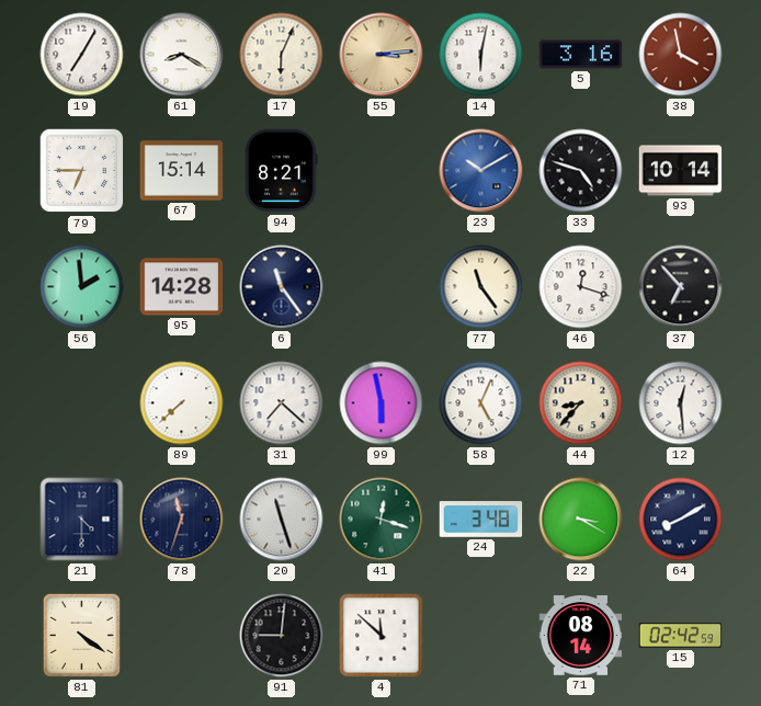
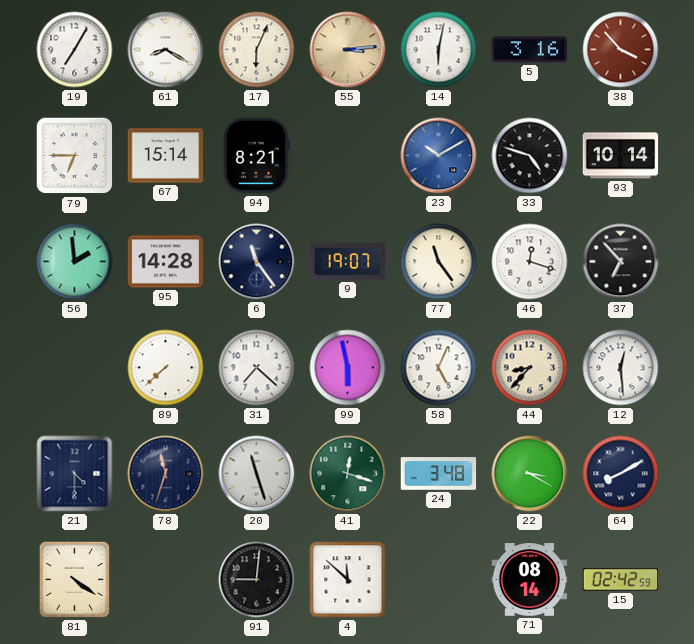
38: 3:58 -> 3:53 (621, 50)
9: none -> 19:07 (348, 262)
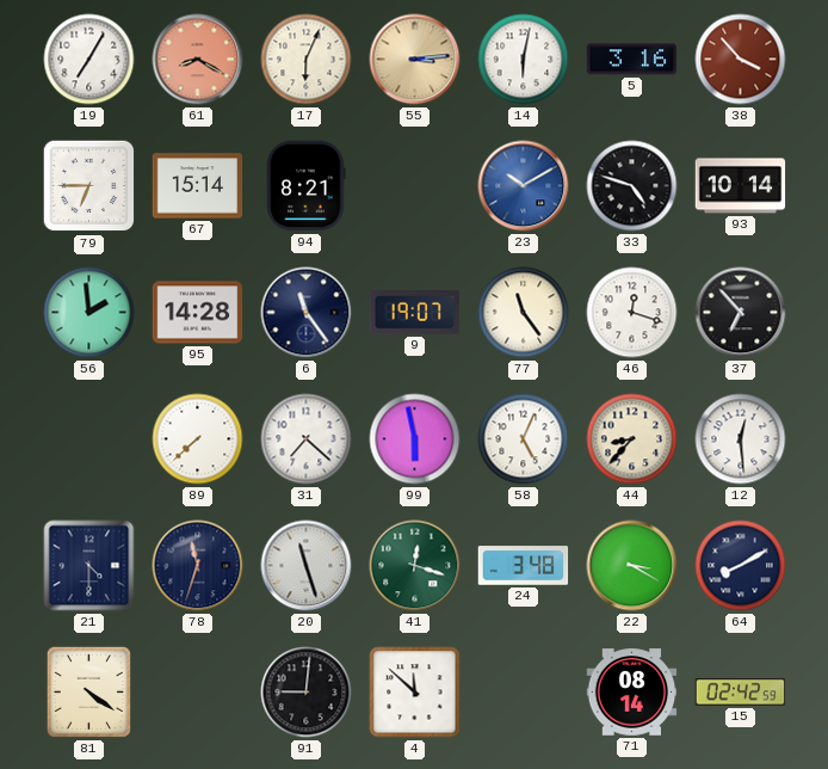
61 dial: white -> salmon (198, 60)
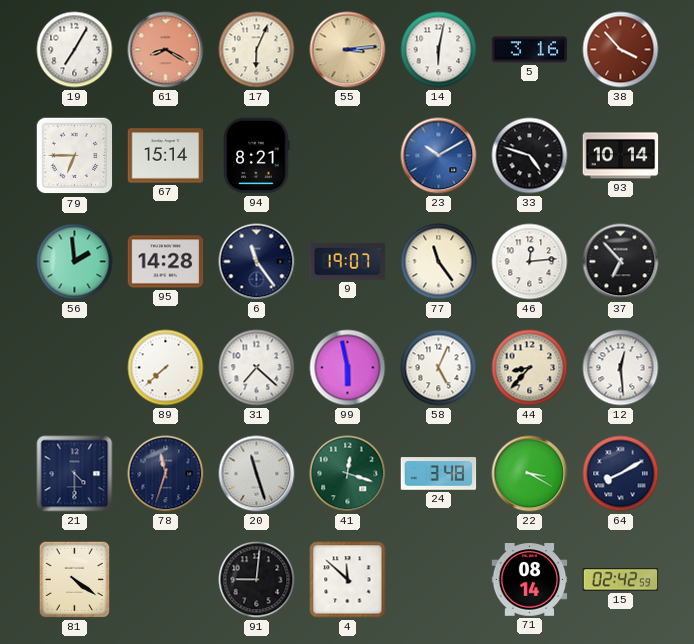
46: 12:18 -> 12:14 (530, 262)
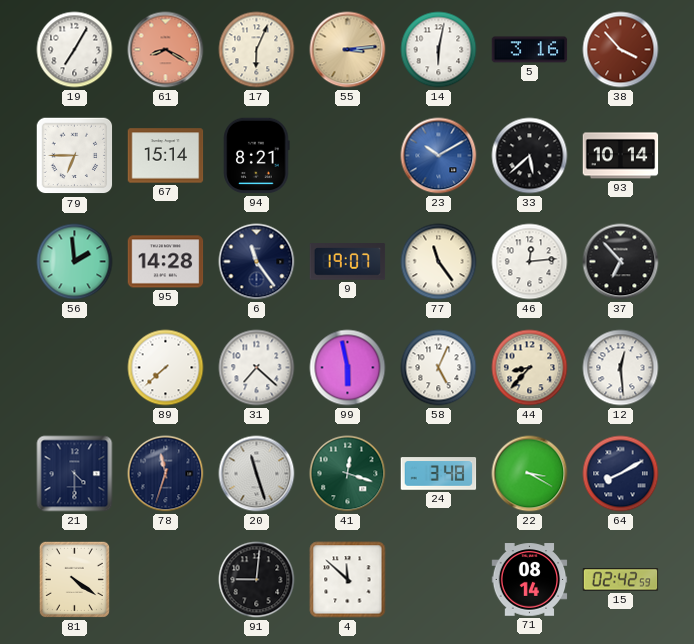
33: 4:48 -> 5:38 (530, 156)
